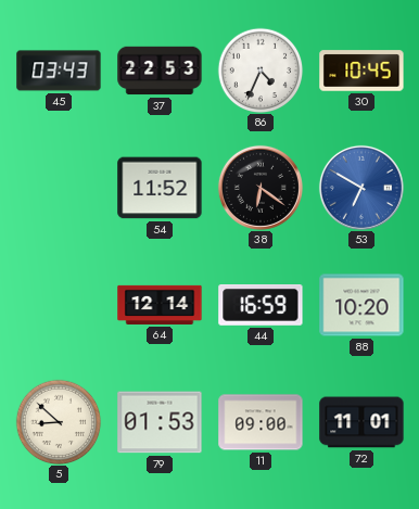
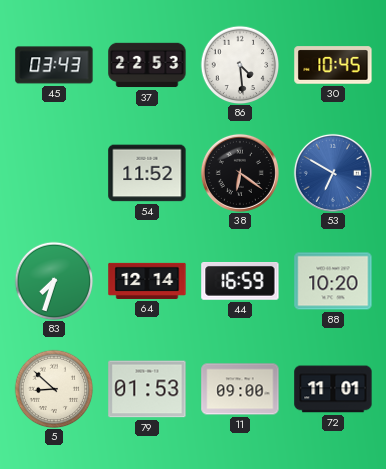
86: 4:34 -> 4:29 (240, 65)
83: none -> 7:33 (54, 281)
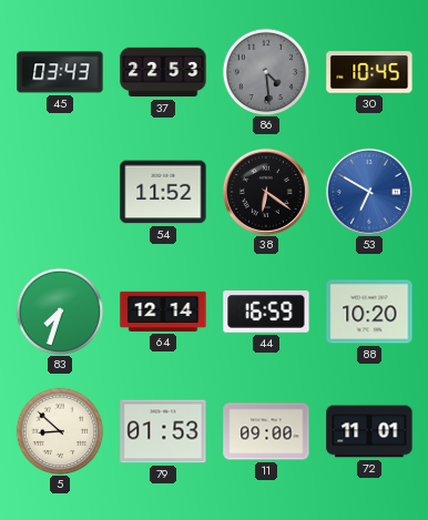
86 dial: white -> grey (266, 72)
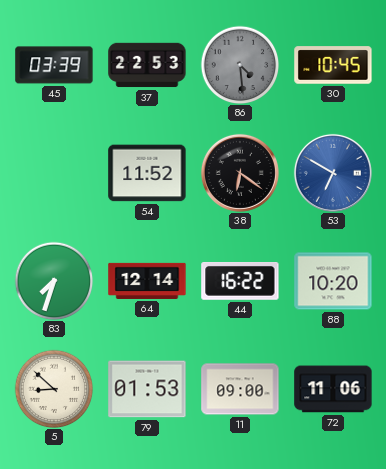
45: 03:43 -> 03:39 (54, 65)
44: 16:59 -> 16:22 (240, 282)
72: 11:01 -> 11:06 (333, 389)
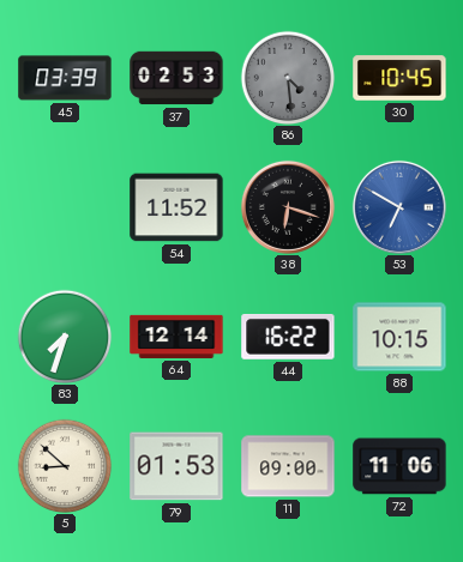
37: 22:53 -> 02:53 (176, 78)
38: 6:21 -> 6:18 (288, 207)
88: 10:20 -> 10:15 (399, 337)
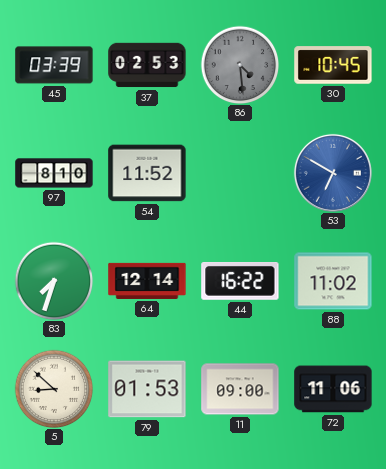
97: none -> 8:10 (54, 173)
38: 6:18 -> none (288, 207)
88: 10:15 -> 11:02 (333, 281)
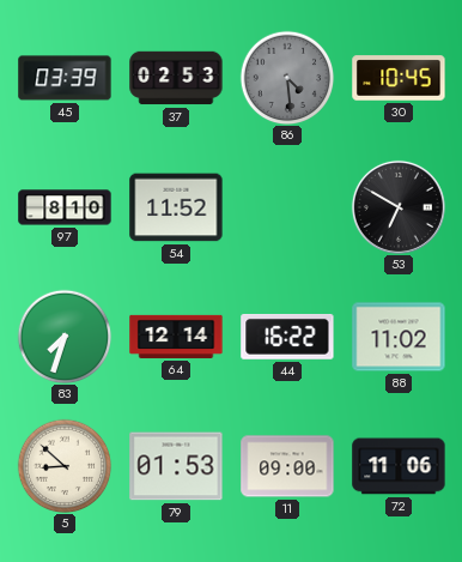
53 dial: blue -> black (399, 207)
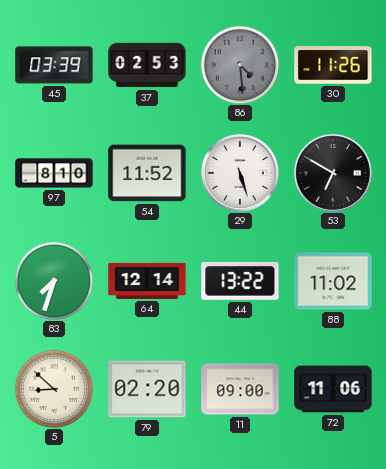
30: 10:45 -> 11:26 (333, 65)
29: none -> 5:27 (240, 173)
44: 16:22 -> 13:22 (240, 282)
79: 01:53 -> 02:20 (147, 389)
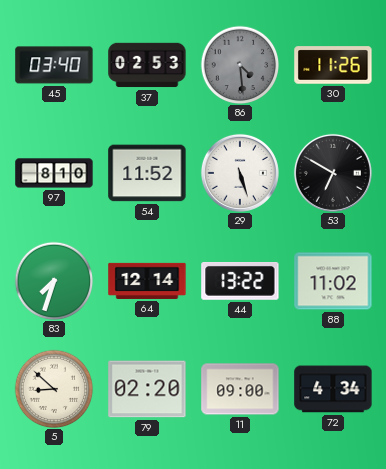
45: 03:39 -> 03:40 (54, 65)
72: 11:06 -> 4:34 (333, 389)
